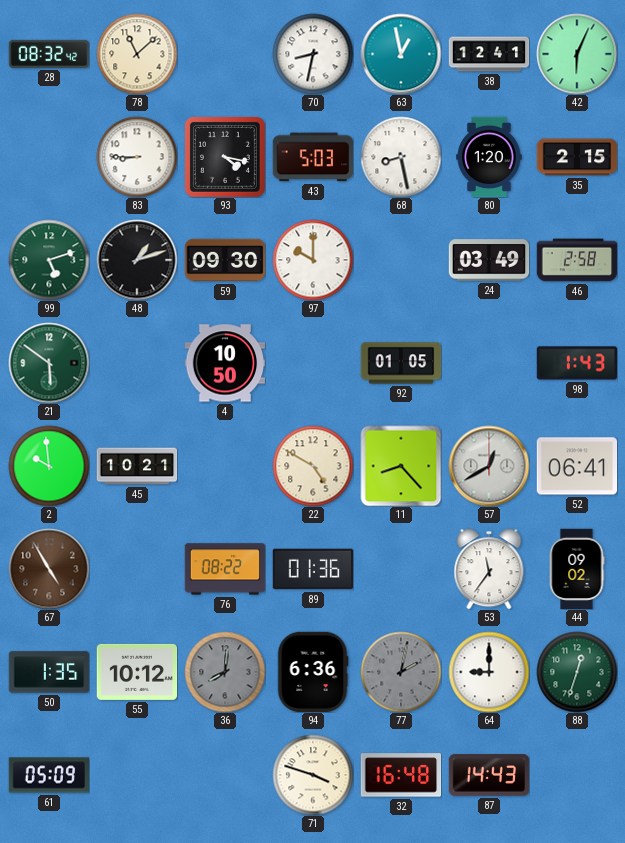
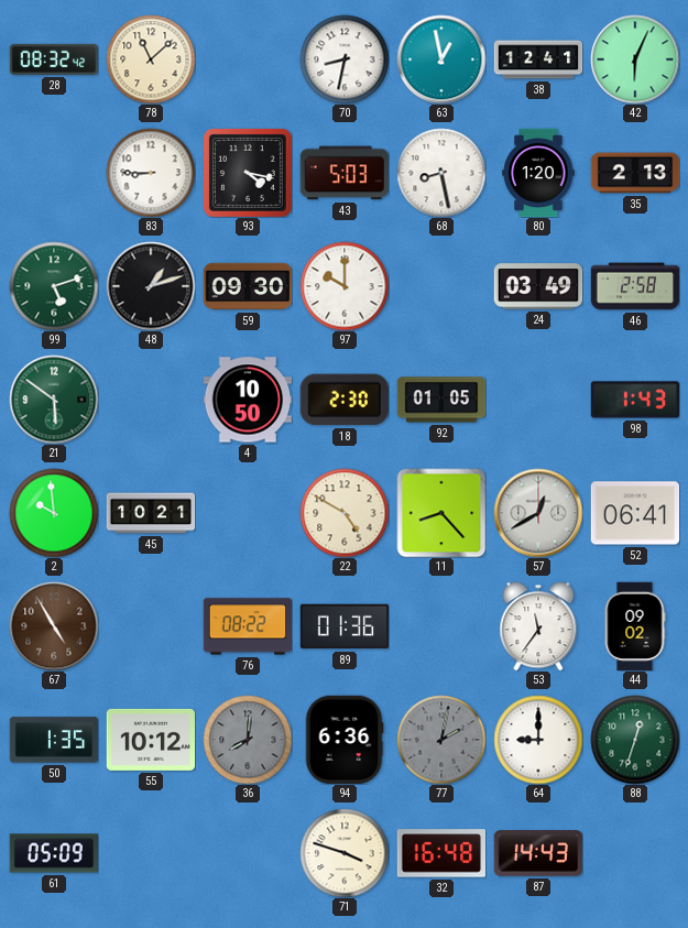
35: 2:15 -> 2:13 (635, 173)
18: none -> 2:30 (345, 400)
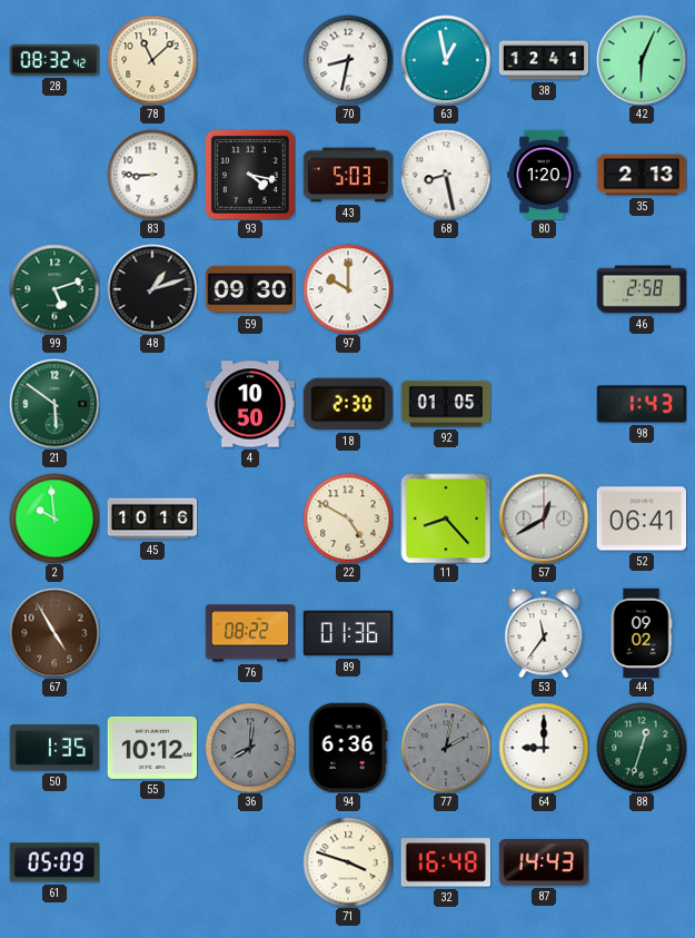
24: 03:49 -> none (538, 286)
45: 10:21 -> 10:16 (152, 519)
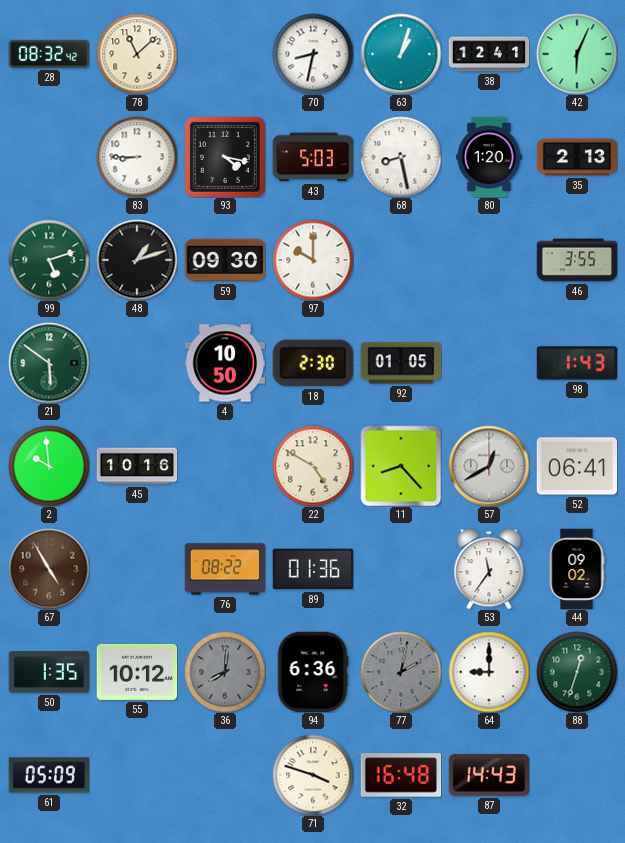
63: 12:58 -> 1:03 (401, 54)
46: 2:58 -> 3:55 (577, 260)
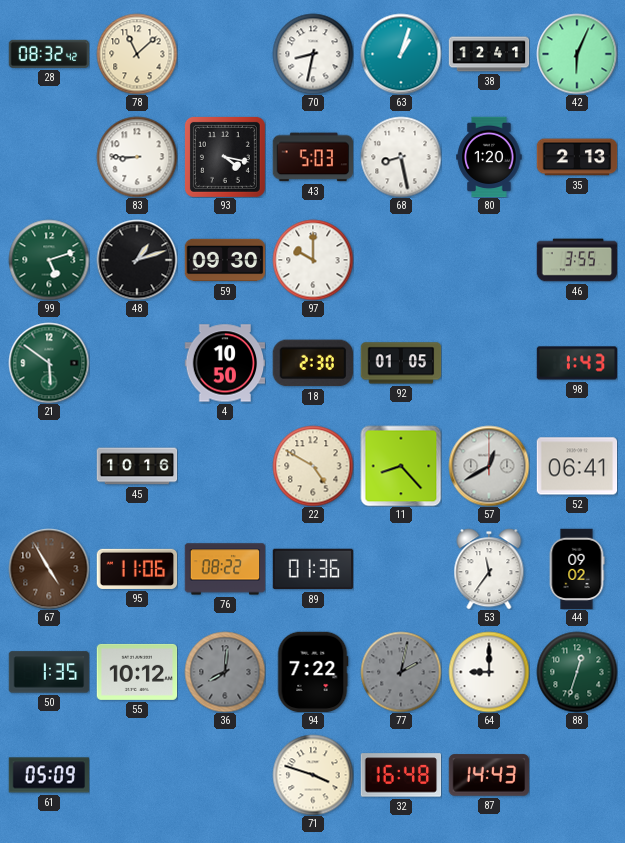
2: 9:59 -> none (49, 466)
95: none -> 11:06 (137, 569)
94: 6:36 -> 7:22 (313, 672)
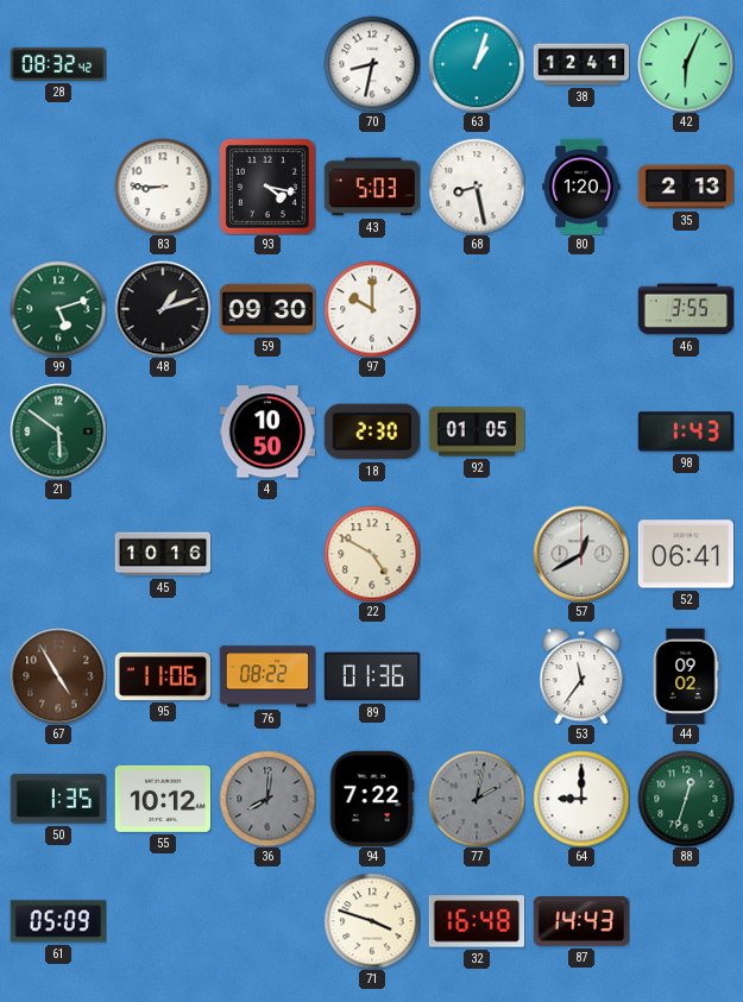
78: 11:08 -> none (137, 54)
11: 8:23 -> none (401, 466)
